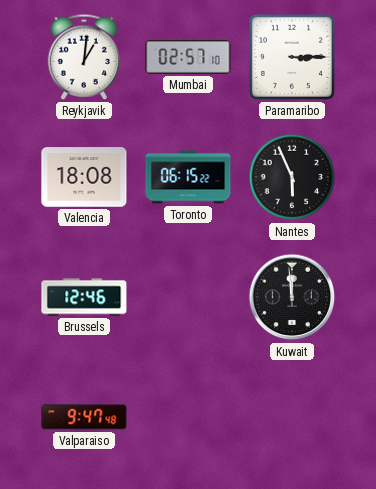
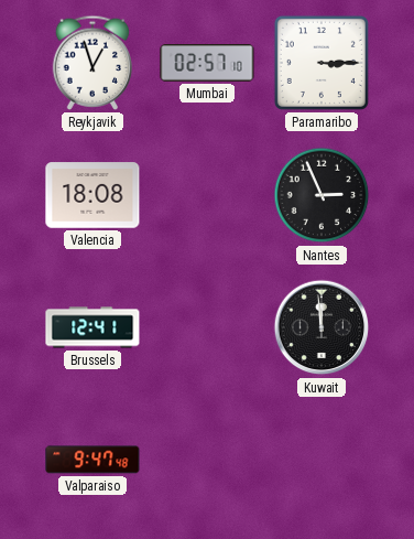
Reykjavik: 1:01 -> 12:57 (92, 63)
Toronto: 06:15 -> none (188, 177)
Nantes: 5:56 -> 2:56 (322, 195)
Brussels: 12:46 -> 12:41 (92, 327)
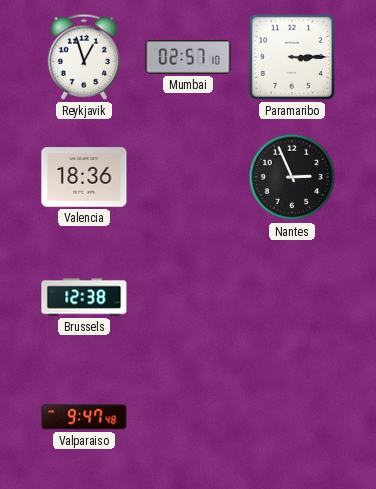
Valencia: 18:08 -> 18:36 (84, 177)
Brussels: 12:41 -> 12:38 (84, 297)
Kuwait: 11:59 -> none (322, 327)
